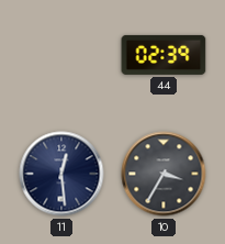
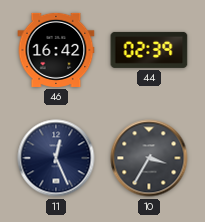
46: none -> 16:42 (56, 50)
11: 12:29 -> 12:26 (56, 158)
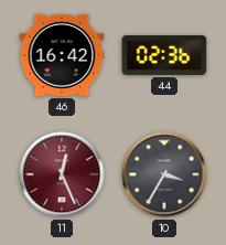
44: 02:39 -> 02:36 (164, 55)
11 dial: navy -> burgundy (62, 174)
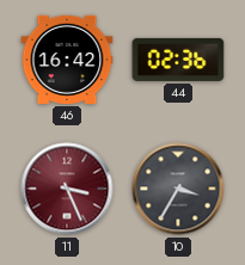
11: 12:26 -> 3:26 (67, 189)
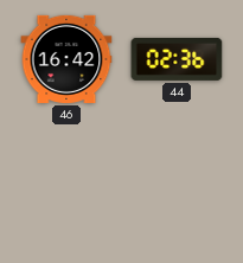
11: 3:26 -> none (67, 189)
10: 3:35 -> none (178, 189)
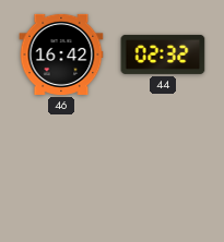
44: 02:36 -> 02:32 (163, 55)
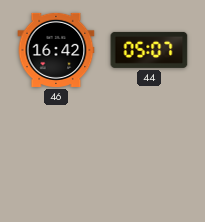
44: 02:32 -> 05:07 (149, 50)
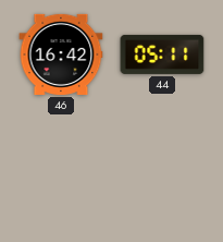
44: 05:07 -> 05:11 (162, 55)
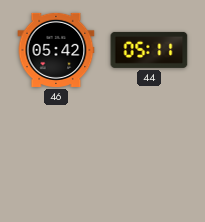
46: 16:42 -> 05:42 (56, 50)
